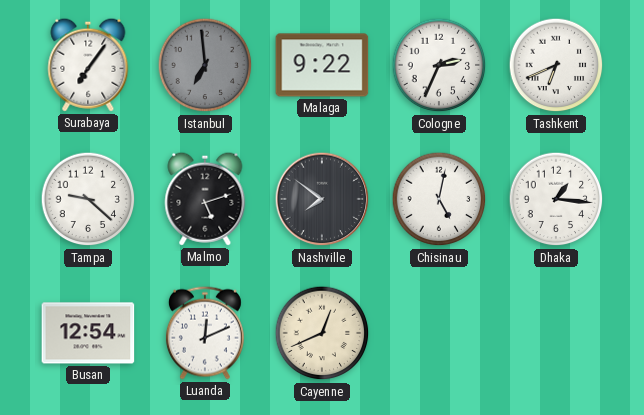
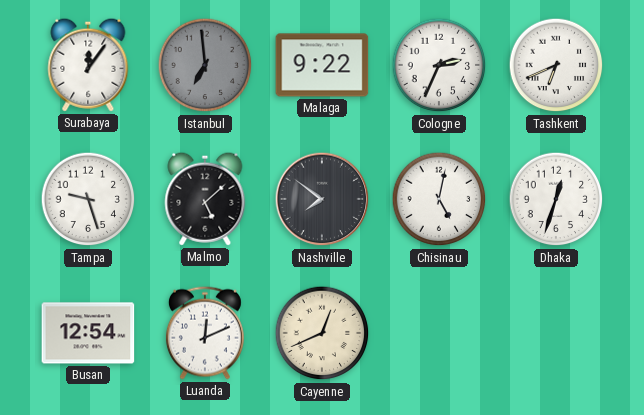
Surabaya: 7:06 -> 12:06 (88, 65)
Tampa: 9:22 -> 9:27 (88, 199)
Malmo: 5:12 -> 5:08 (205, 199)
Dhaka: 1:16 -> 12:33 (556, 199)
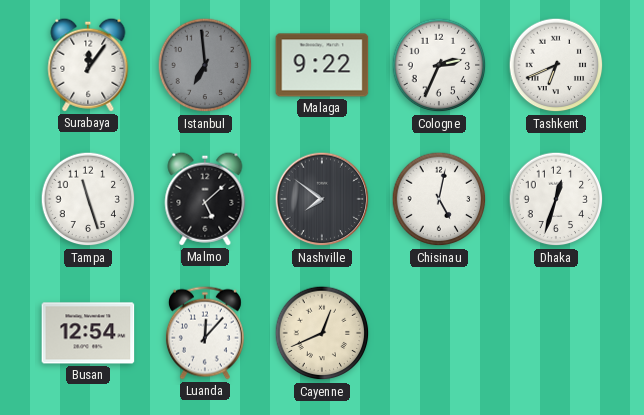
Tampa: 9:27 -> 11:27 (88, 199)
Luanda: 12:11 -> 12:07 (205, 333)
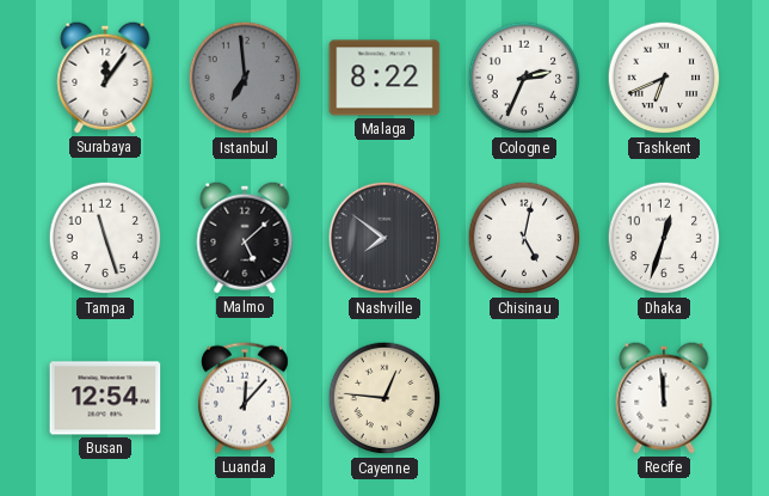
Malaga: 9:22 -> 8:22 (384, 78)
Cayenne: 12:41 -> 12:46 (384, 398)
Recife: none -> 11:59 (664, 398)
